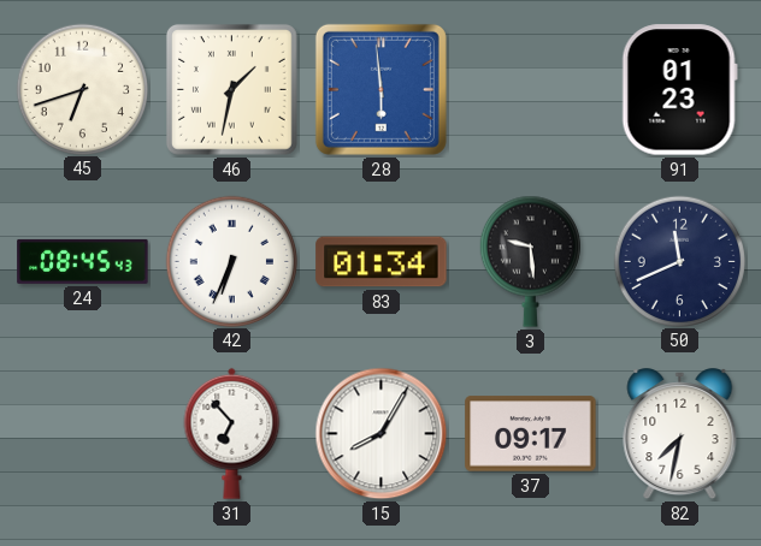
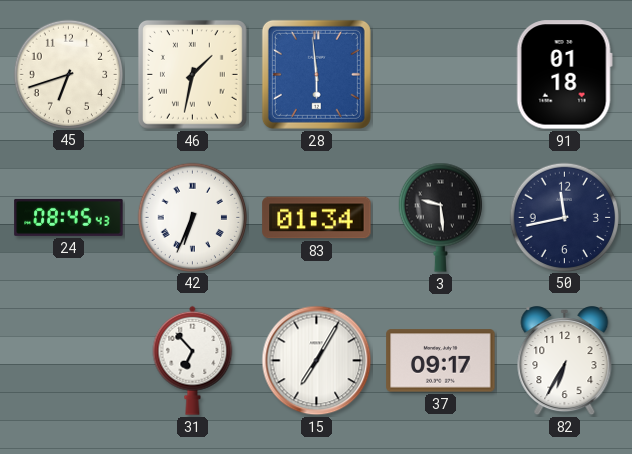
91: 01:23 -> 01:18 (564, 75)
50: 11:41 -> 11:43 (564, 217)
15: 8:05 -> 7:05 (317, 361)
82: 7:32 -> 6:35 (565, 361)
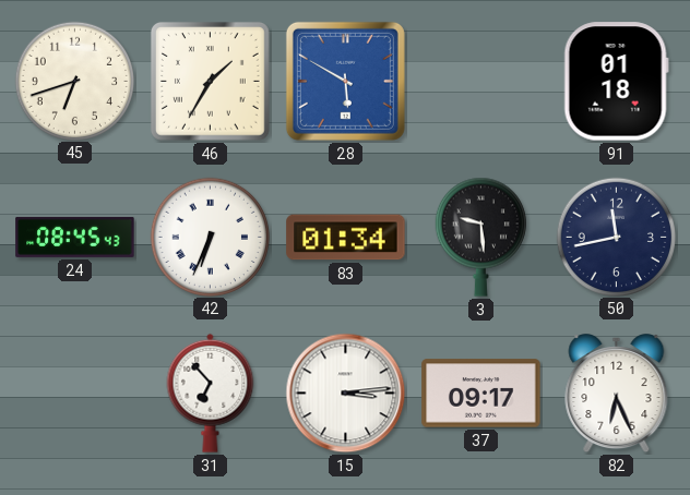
46: 1:32 -> 1:35 (211, 82)
28: 5:59 -> 5:50 (345, 81)
15: 7:05 -> 3:14 (346, 394)
82: 6:35 -> 6:26 (617, 394)
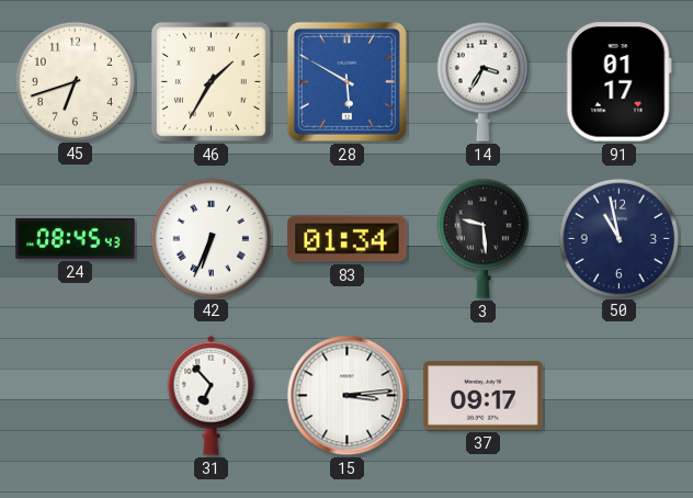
14: none -> 3:35 (482, 81)
91: 01:18 -> 01:17 (618, 82)
50: 11:43 -> 10:58 (618, 238)
82: 6:26 -> none (617, 394)
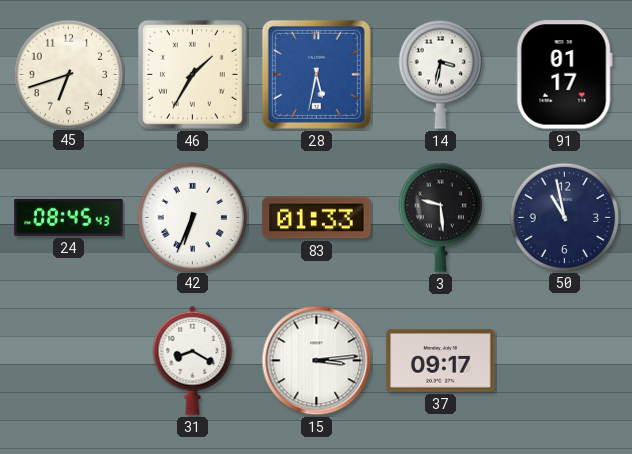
28: 5:50 -> 5:32 (316, 74)
14: 3:35 -> 3:32 (440, 74)
83: 01:34 -> 01:33 (317, 218)
31: 6:53 -> 8:20 (193, 360)
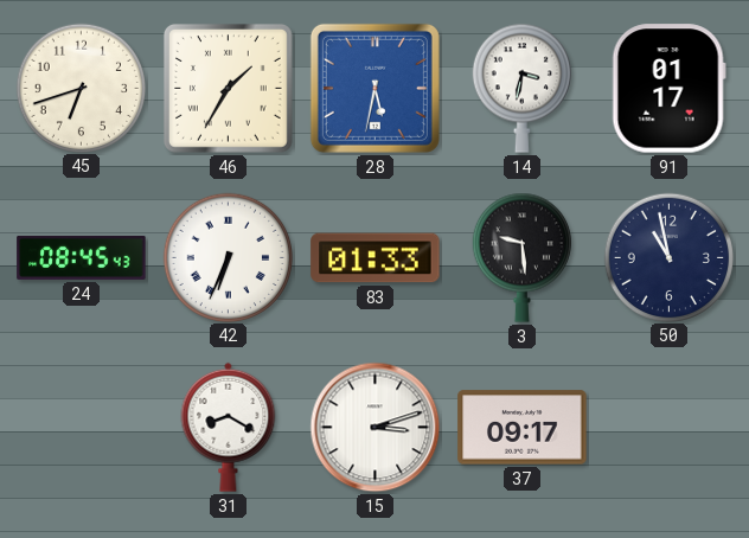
15: 3:14 -> 3:12 (376, 428)
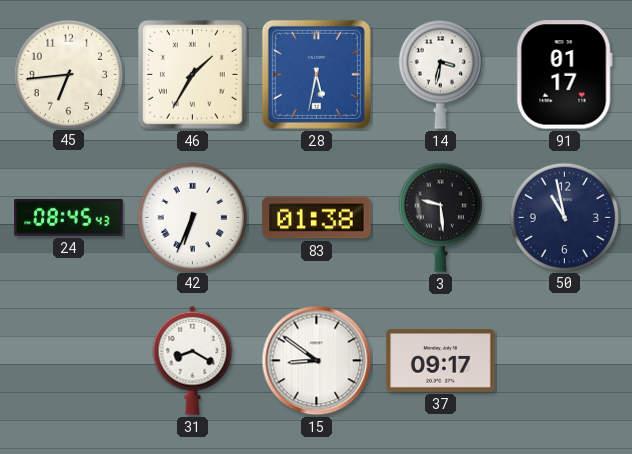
45: 6:42 -> 6:44 (68, 74)
83: 01:33 -> 01:38 (317, 218)
15: 3:12 -> 8:51 (317, 361)
